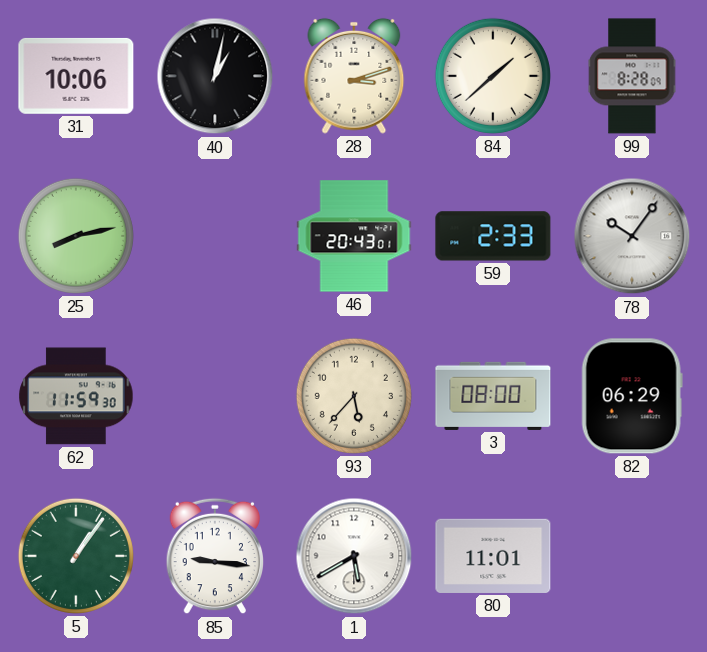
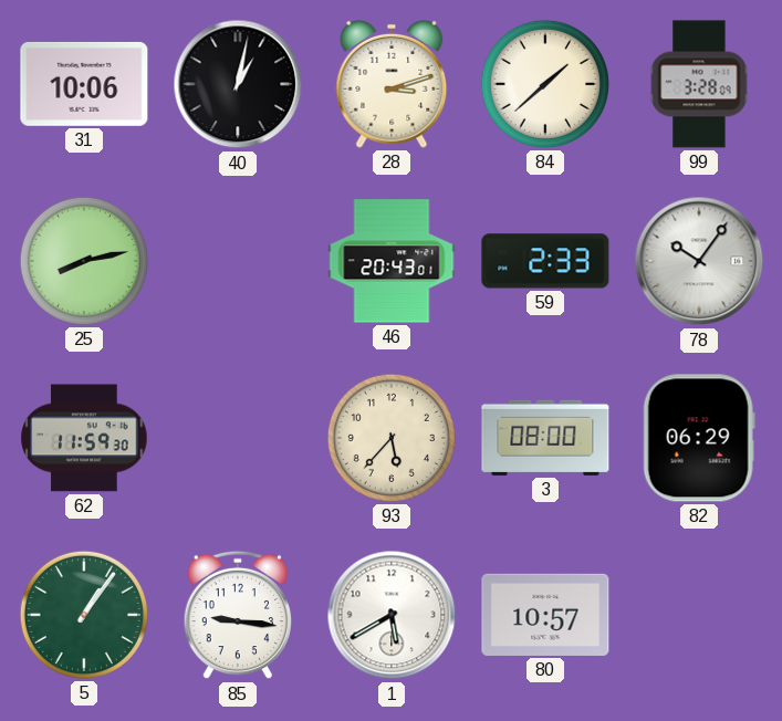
99: 8:28 -> 3:28 (699, 84)
80: 11:01 -> 10:57 (545, 615)
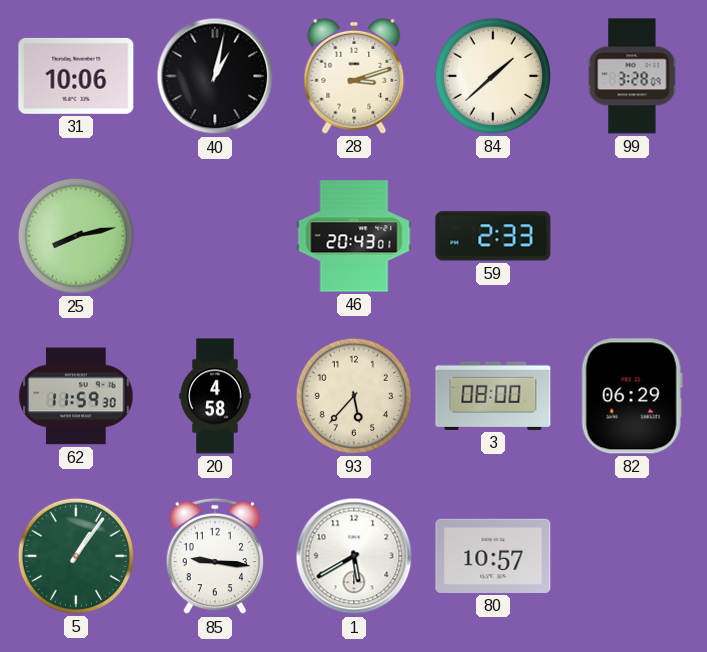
78: 10:06 -> none (699, 261)
20: none -> 4:58 (215, 396)
